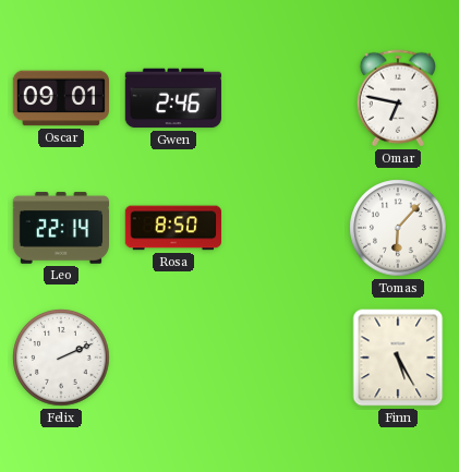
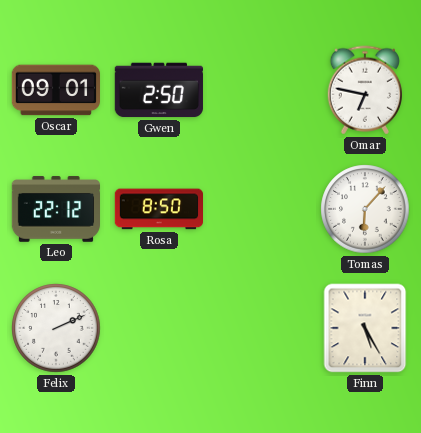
Gwen: 2:46 -> 2:50 (159, 90)
Leo: 22:14 -> 22:12 (55, 209)
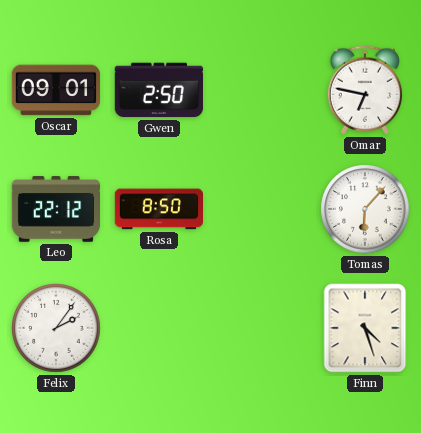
Felix: 2:11 -> 2:06 (56, 328)
Finn: 5:25 -> 4:27 (365, 328)
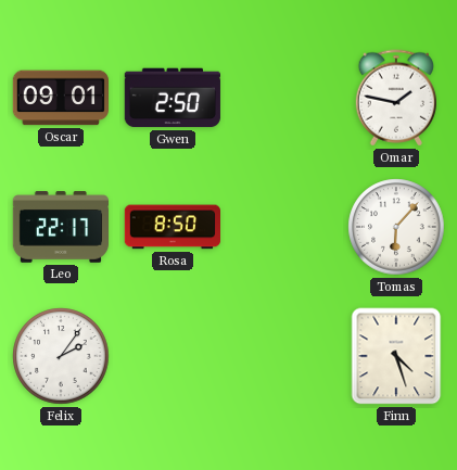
Omar: 6:47 -> 1:47 (395, 98)
Leo: 22:12 -> 22:17 (60, 227)
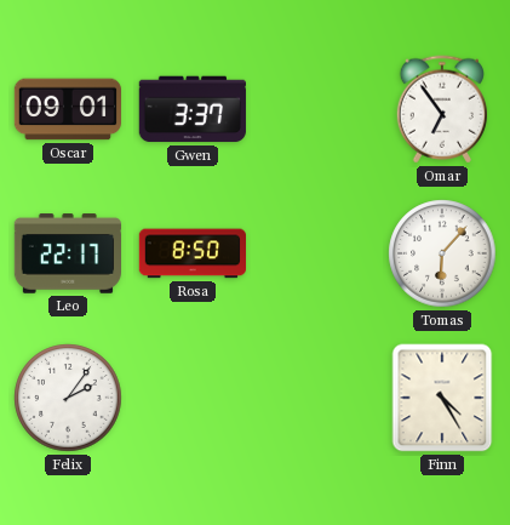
Gwen: 2:50 -> 3:37 (193, 109)
Omar: 1:47 -> 6:54 (441, 109)
Finn: 4:27 -> 4:25 (442, 398)
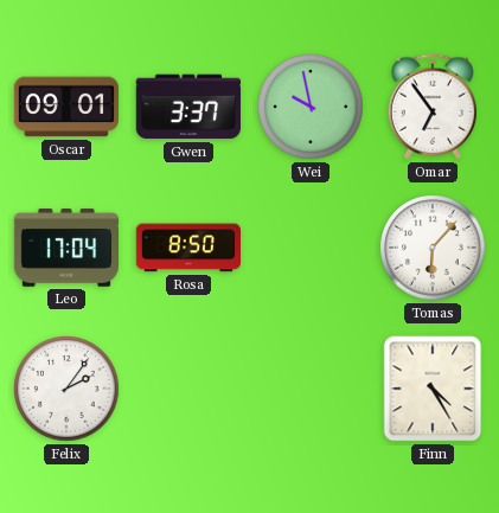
Wei: none -> 9:58 (311, 107)
Leo: 22:17 -> 17:04 (65, 248)
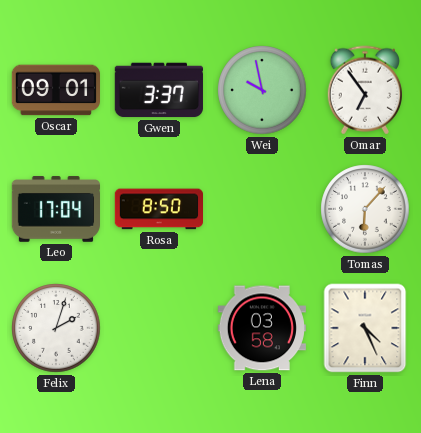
Felix: 2:06 -> 2:03 (56, 328)
Lena: none -> 03:58 (261, 328)
Finn: 4:25 -> 4:26 (365, 328)
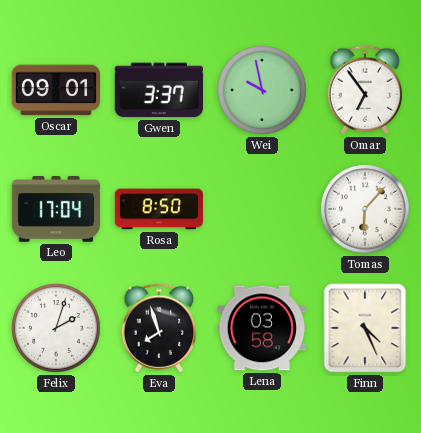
Eva: none -> 7:57 (158, 328)
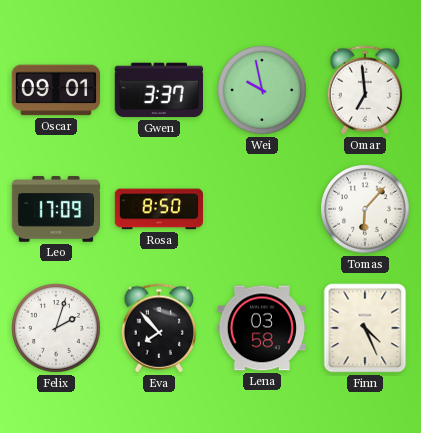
Omar: 6:54 -> 6:59 (364, 90)
Leo: 17:04 -> 17:09 (55, 209)
Eva: 7:57 -> 7:53 (158, 328)
